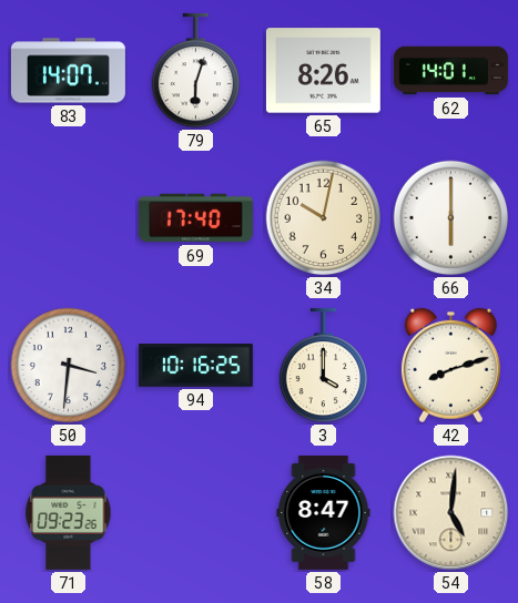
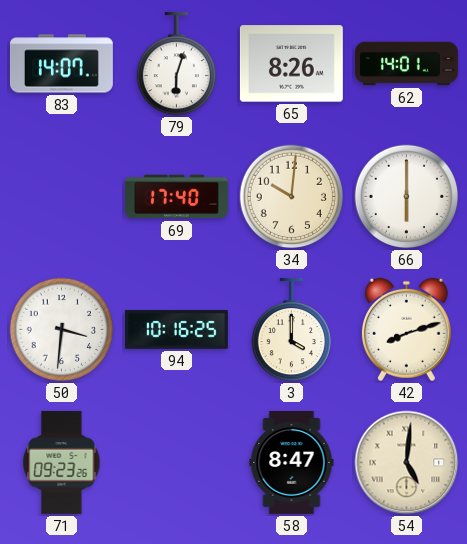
34: 10:02 -> 10:01 (292, 197)
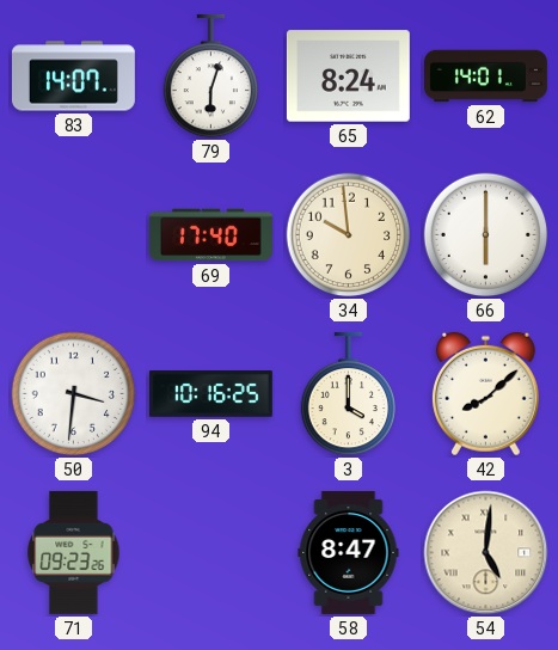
65: 8:26 -> 8:24 (348, 76)
34: 10:01 -> 9:59 (349, 235)
42: 8:12 -> 8:08 (485, 394)
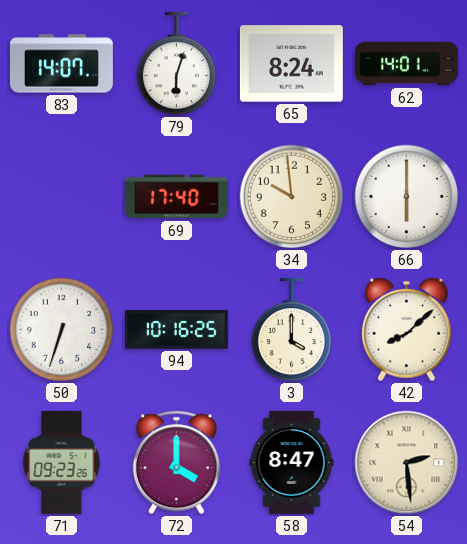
50: 3:31 -> 6:33 (62, 330)
72: none -> 4:00 (176, 463)
54: 5:01 -> 2:29 (407, 463)
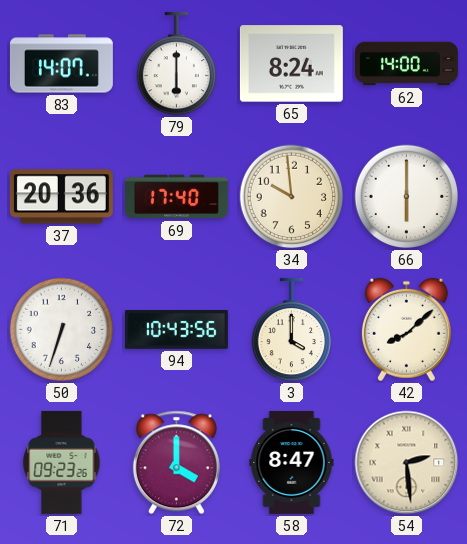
79: 6:03 -> 6:00 (176, 64)
62: 14:01 -> 14:00 (407, 64)
37: none -> 20:36 (61, 197)
94: 10:16 -> 10:43 (176, 330)
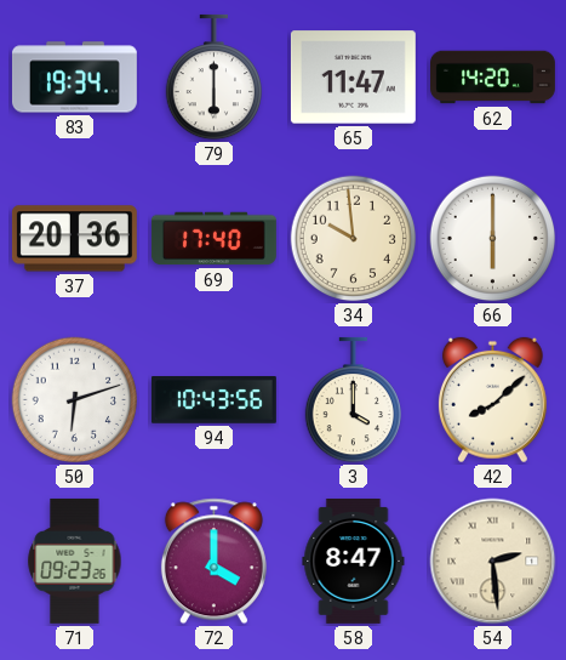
83: 14:07 -> 19:34 (74, 78)
65: 8:24 -> 11:47 (353, 78)
62: 14:00 -> 14:20 (493, 78)
50: 6:33 -> 6:12 (75, 400)
